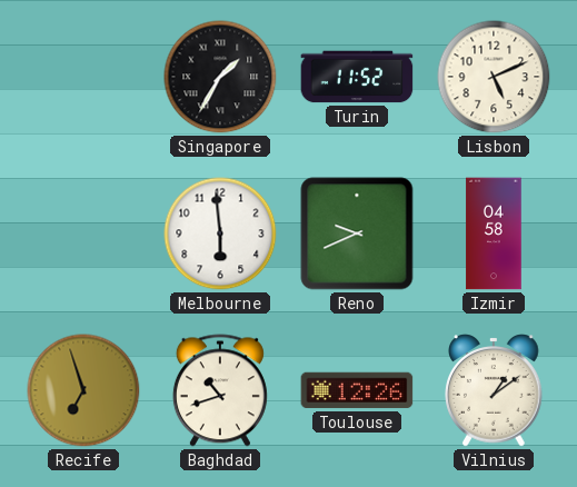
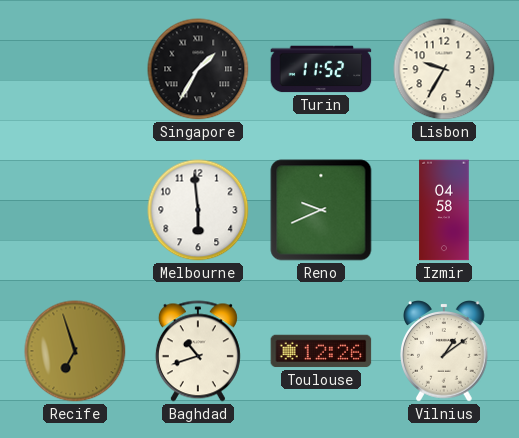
Lisbon: 5:11 -> 9:35 (444, 69)
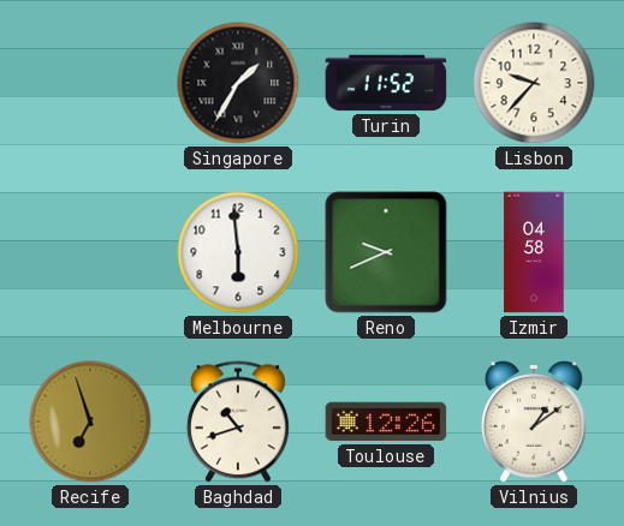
Lisbon: 9:35 -> 9:37 (534, 83)
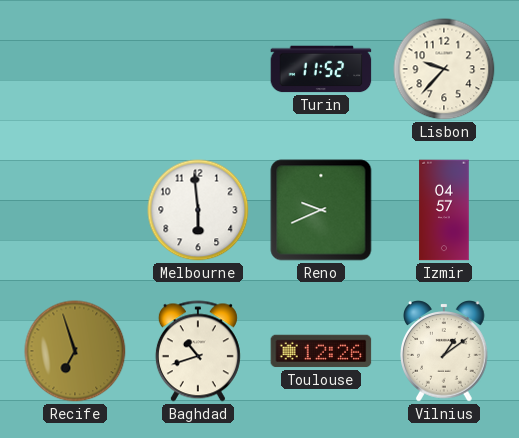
Singapore: 1:35 -> none (238, 83)
Izmir: 04:58 -> 04:57 (444, 210)
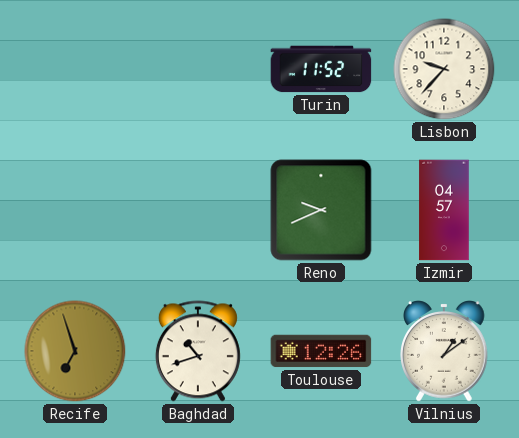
Melbourne: 5:59 -> none (198, 210)
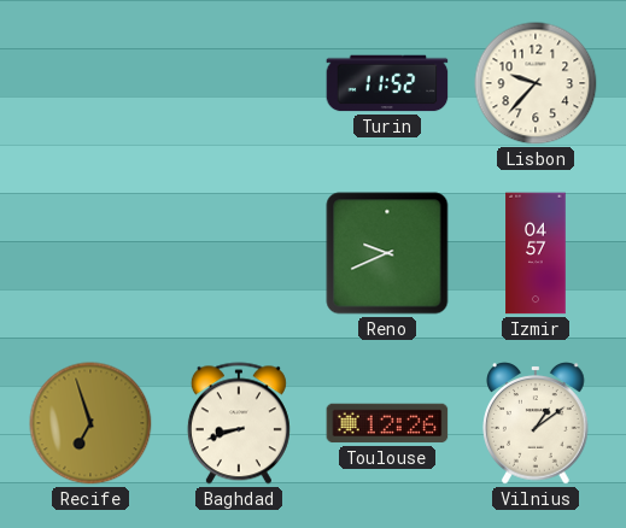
Baghdad: 10:42 -> 8:42 (239, 423)
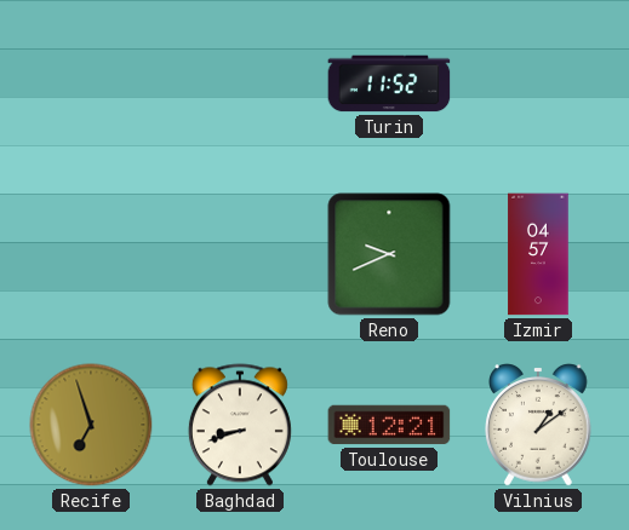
Lisbon: 9:37 -> none (536, 83)
Toulouse: 12:26 -> 12:21 (389, 425)
